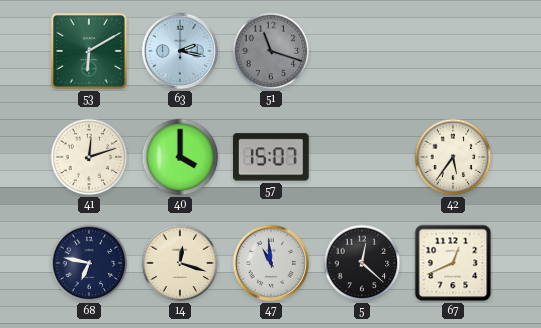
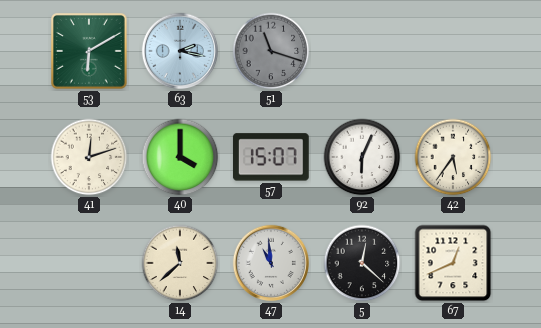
92: none -> 6:04 (362, 157)
68: 6:47 -> none (89, 263)
14: 12:18 -> 11:38 (180, 263)
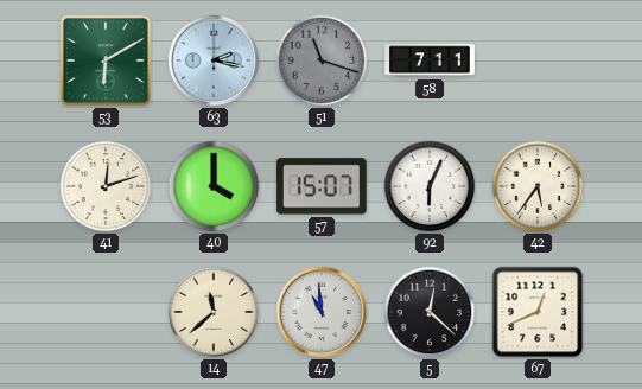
58: none -> 7:11 (430, 60)
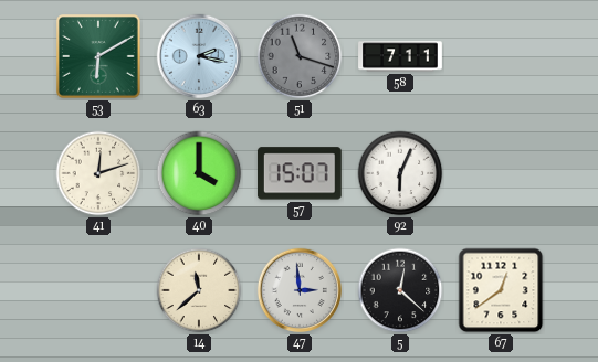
42: 5:36 -> none (538, 186)
47: 10:59 -> 2:59 (300, 290)
67: 12:41 -> 12:39 (501, 290)
